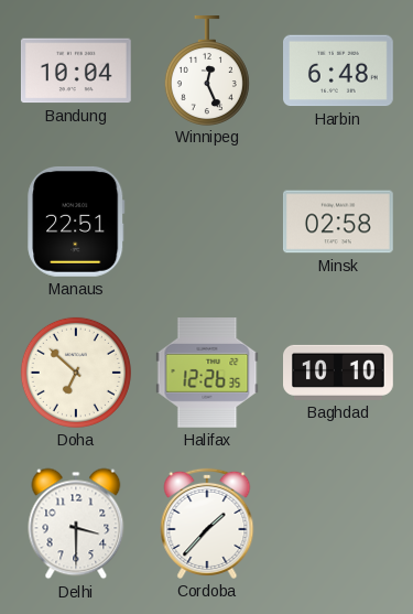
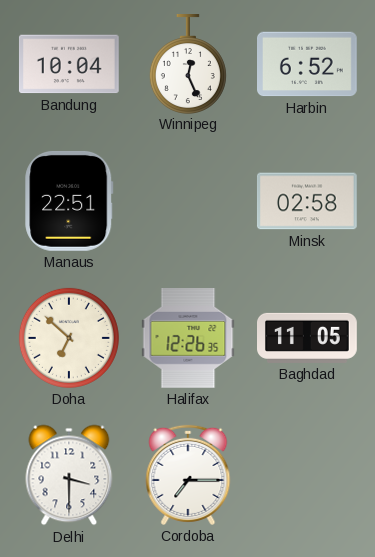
Harbin: 6:48 -> 6:52 (308, 64)
Baghdad: 10:10 -> 11:05 (308, 338)
Cordoba: 1:37 -> 7:15 (188, 475)
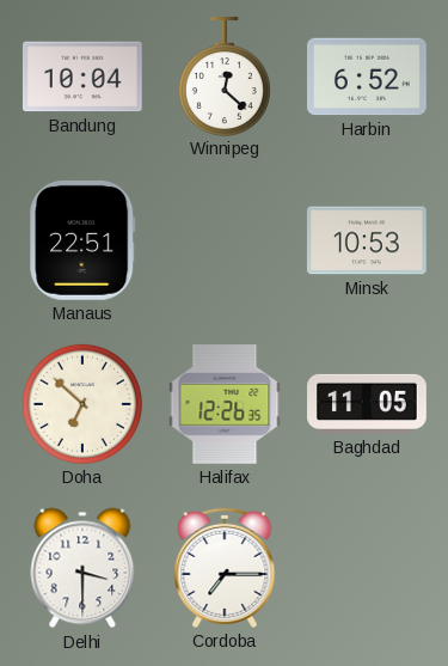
Winnipeg: 12:26 -> 12:22 (225, 77)
Minsk: 02:58 -> 10:53 (367, 240)
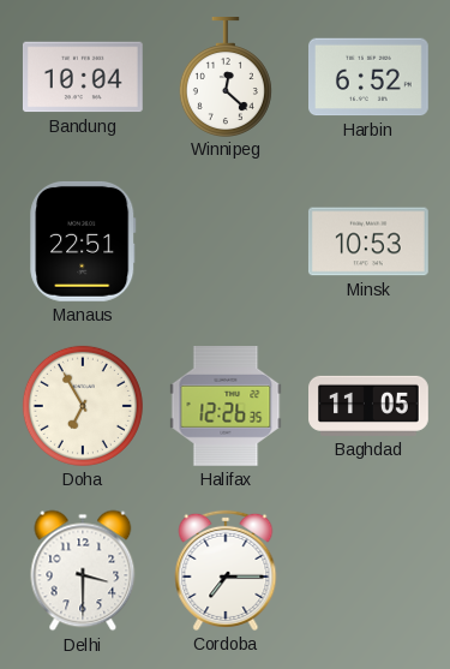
Doha: 6:52 -> 6:55 (83, 406)
